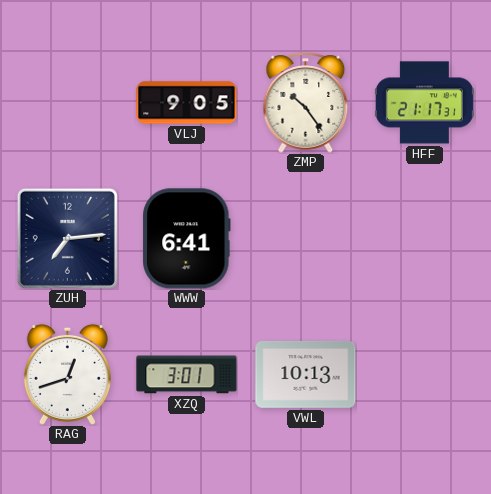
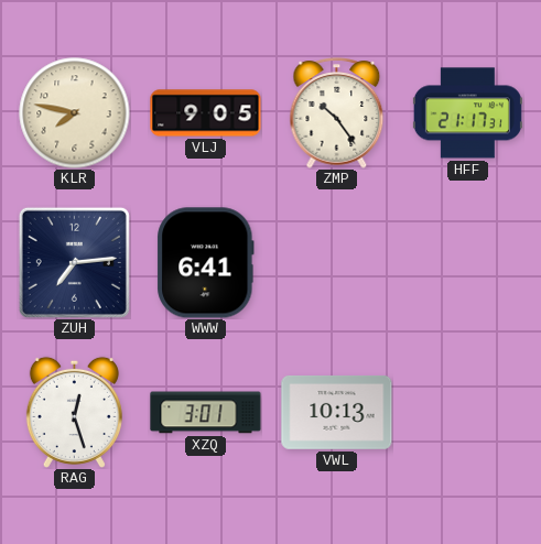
KLR: none -> 7:47 (75, 113)
RAG: 12:42 -> 12:27 (74, 412)
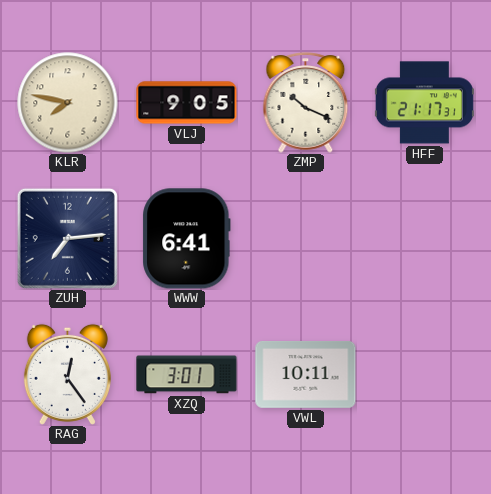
ZMP: 10:24 -> 10:19 (306, 103)
RAG: 12:27 -> 12:24 (67, 374)
VWL: 10:13 -> 10:11 (306, 374)
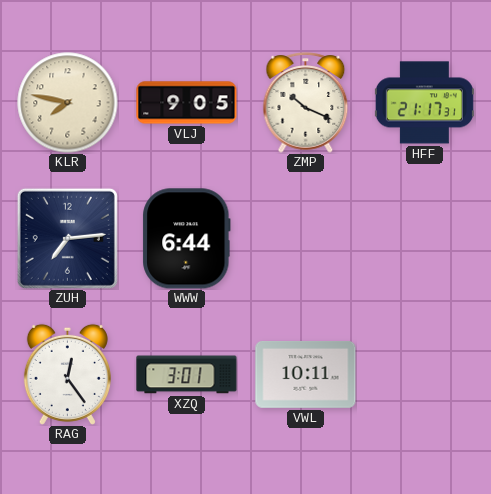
WWW: 6:41 -> 6:44 (187, 239)
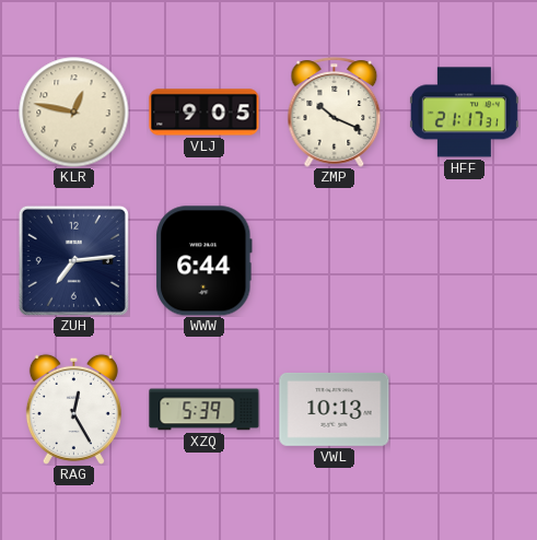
KLR: 7:47 -> 12:47 (74, 113)
RAG: 12:24 -> 12:25 (73, 409)
XZQ: 3:01 -> 5:39 (205, 410)
VWL: 10:11 -> 10:13 (335, 409)
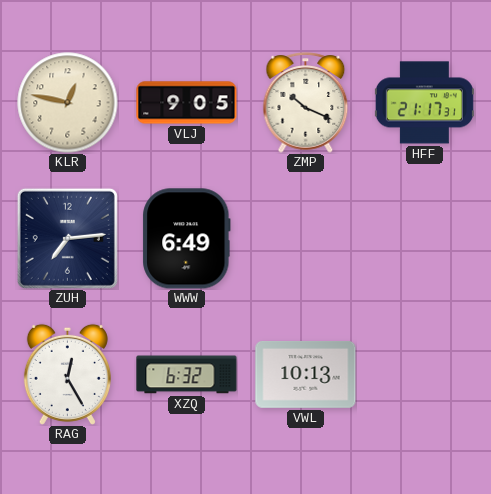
WWW: 6:44 -> 6:49 (187, 239)
XZQ: 5:39 -> 6:32 (187, 375)
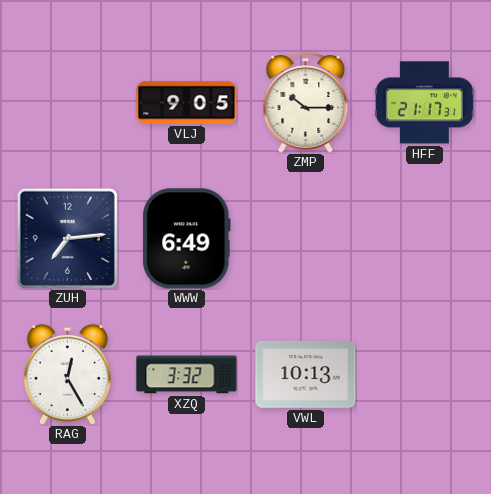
KLR: 12:47 -> none (68, 103)
ZMP: 10:19 -> 10:15 (306, 103)
XZQ: 6:32 -> 3:32 (187, 375)
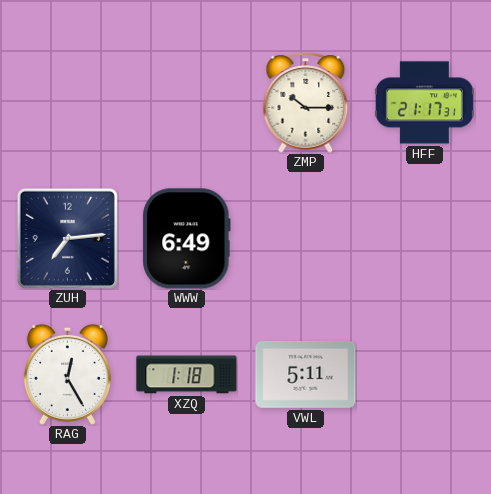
VLJ: 9:05 -> none (187, 103)
XZQ: 3:32 -> 1:18 (187, 375)
VWL: 10:13 -> 5:11 (306, 374)
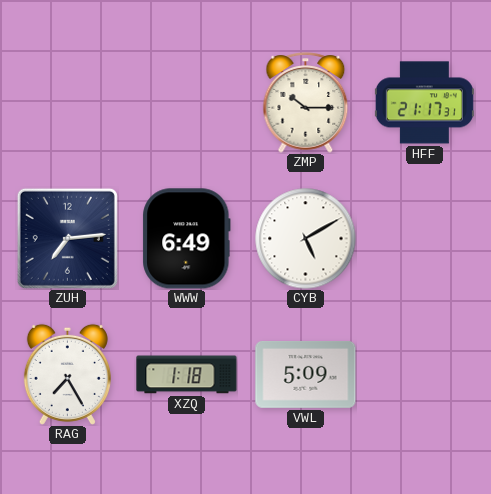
CYB: none -> 5:10 (306, 239)
RAG: 12:25 -> 7:25 (67, 374)
VWL: 5:11 -> 5:09 (306, 374)
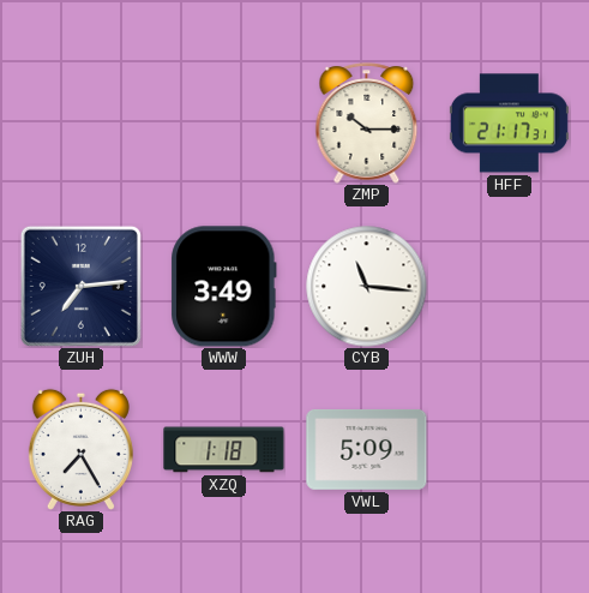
WWW: 6:49 -> 3:49 (224, 287)
CYB: 5:10 -> 11:16 (367, 287)
